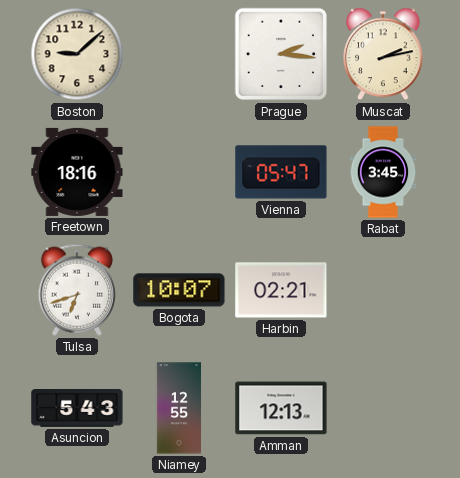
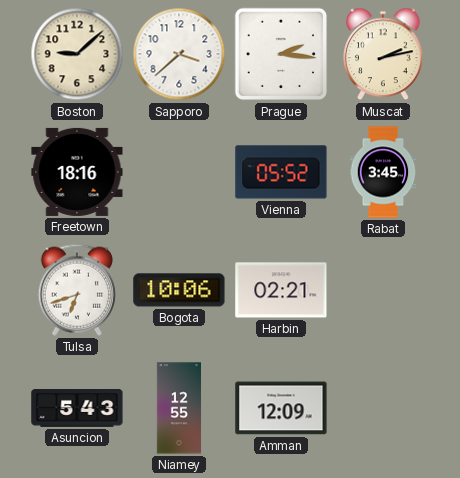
Sapporo: none -> 3:38 (179, 54)
Vienna: 05:47 -> 05:52 (281, 172)
Bogota: 10:07 -> 10:06 (179, 290)
Amman: 12:13 -> 12:09 (281, 408)
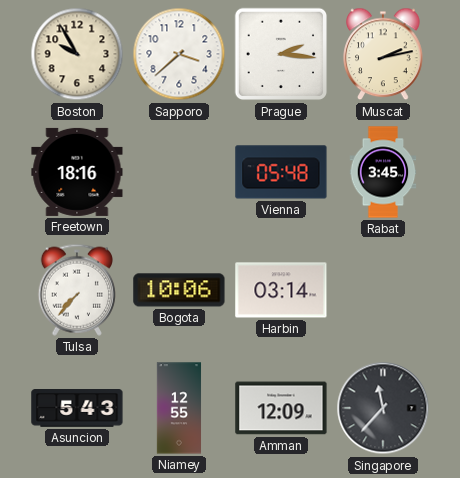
Boston: 9:08 -> 9:55 (77, 54)
Vienna: 05:52 -> 05:48 (281, 172)
Tulsa: 6:42 -> 7:37 (77, 290)
Harbin: 02:21 -> 03:14 (281, 290)
Singapore: none -> 11:37 (383, 408)
